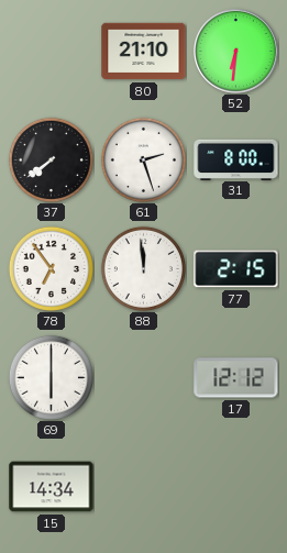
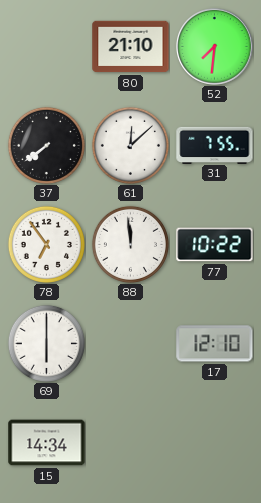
52: 6:31 -> 7:31 (215, 47)
61: 2:27 -> 12:08 (130, 145)
31: 8:00 -> 7:55 (215, 145)
77: 2:15 -> 10:22 (215, 245)
17: 12:12 -> 12:10 (215, 344)
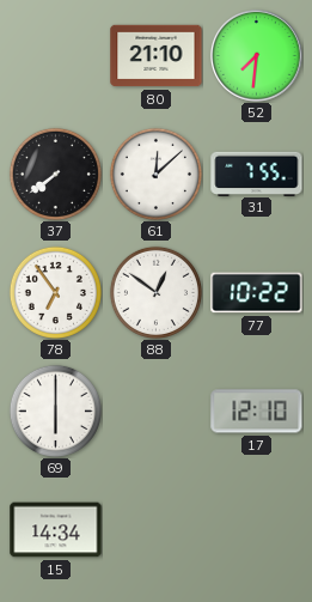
88: 11:59 -> 12:51 (155, 292)
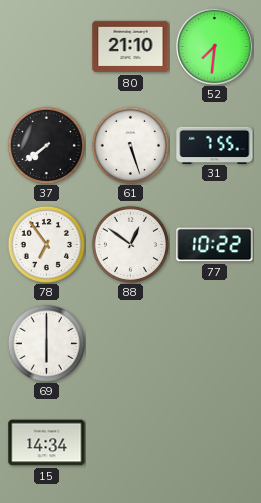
61: 12:08 -> 5:27 (130, 145)
17: 12:10 -> none (257, 412)
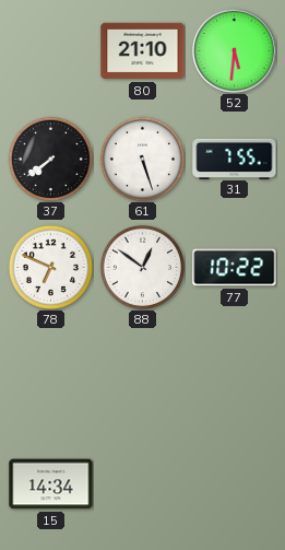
52: 7:31 -> 5:31 (235, 51)
78: 6:54 -> 6:49 (50, 267)
69: 6:00 -> none (46, 343)
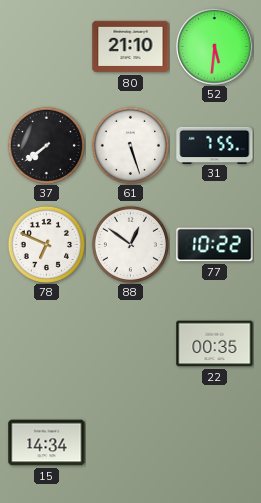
22: none -> 00:35 (215, 344)
